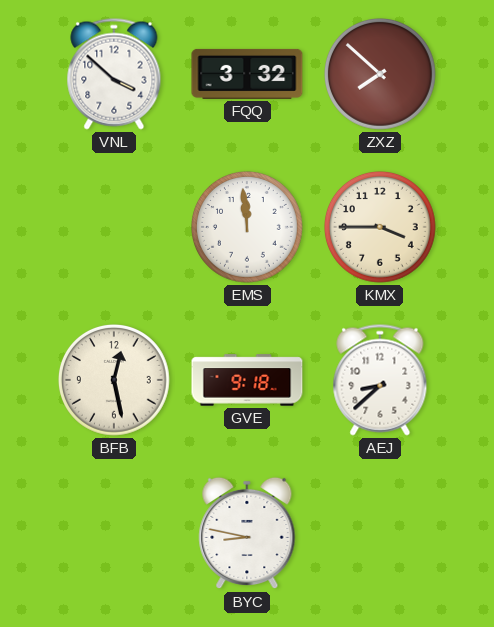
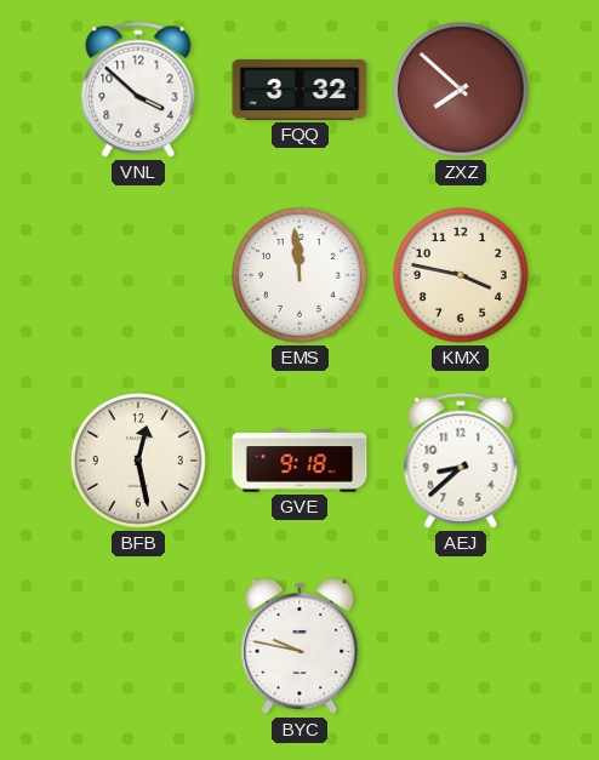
KMX: 3:45 -> 3:47 (462, 276)
BYC: 8:47 -> 9:47 (299, 646)
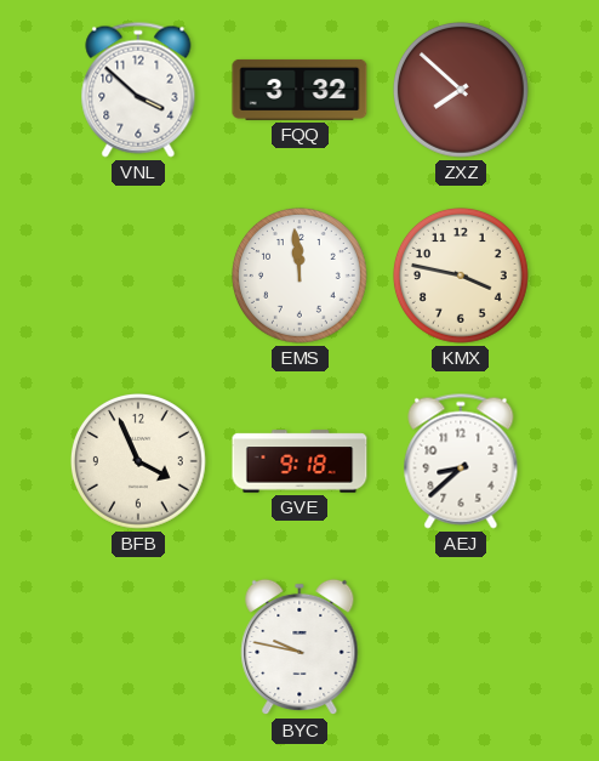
BFB: 12:28 -> 3:56 (139, 462)
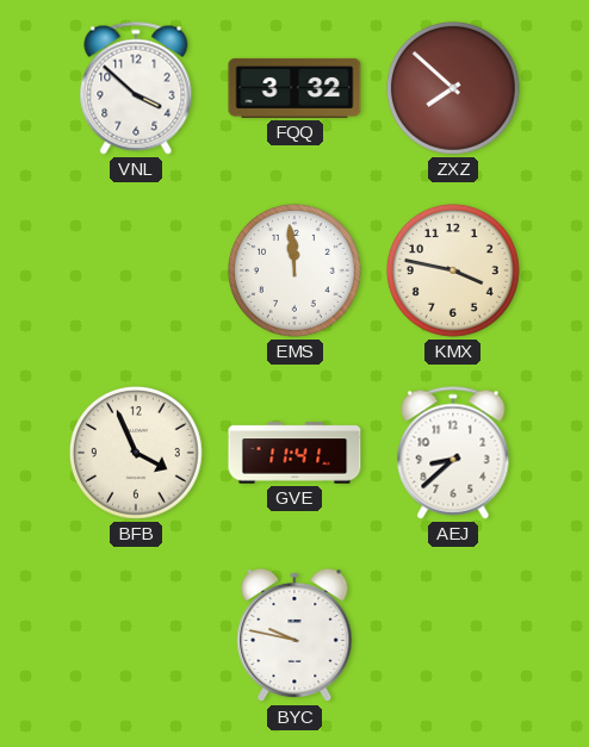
GVE: 9:18 -> 11:41 (294, 453)
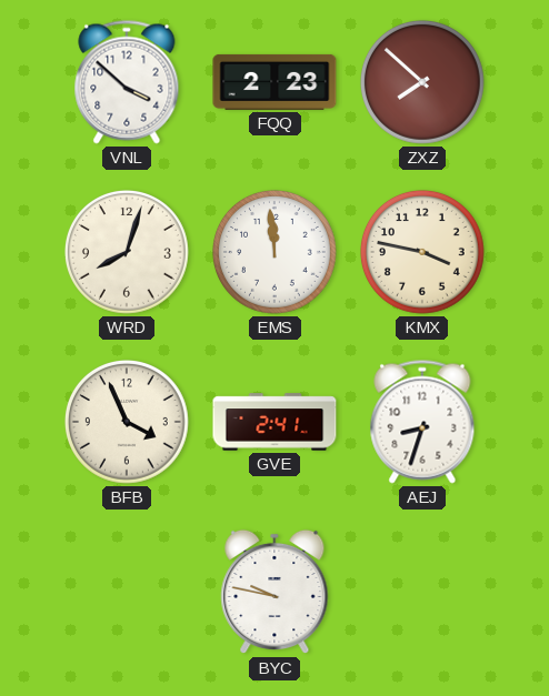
FQQ: 3:32 -> 2:23 (274, 82)
WRD: none -> 8:03 (128, 253)
GVE: 11:41 -> 2:41 (274, 422)
AEJ: 8:38 -> 8:33 (422, 422)
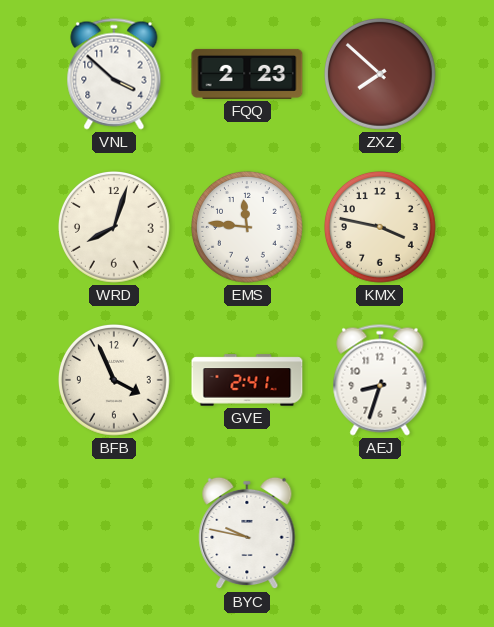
EMS: 11:59 -> 11:46 (248, 228)
